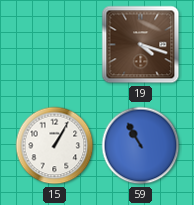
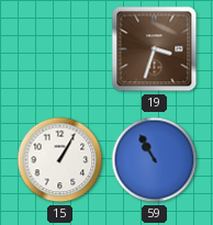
19: 4:18 -> 3:33 (155, 49)
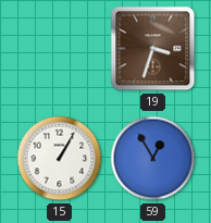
59: 10:55 -> 12:55 (153, 159)
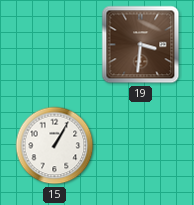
19: 3:33 -> 3:31 (141, 45)
59: 12:55 -> none (153, 159)
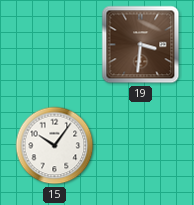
15: 1:05 -> 10:06 (55, 146)
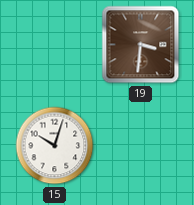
15: 10:06 -> 10:03 (55, 146)
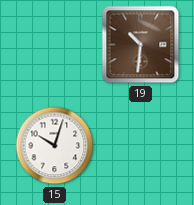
19: 3:31 -> 10:31 (141, 45)
